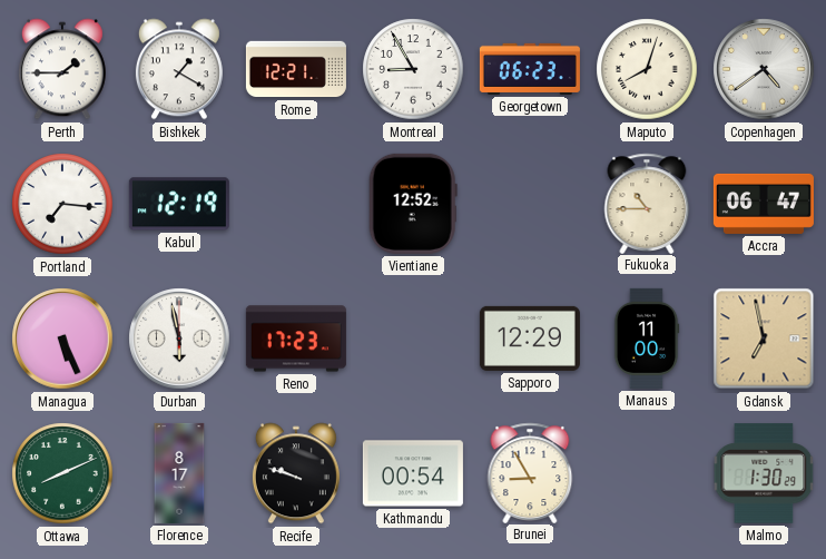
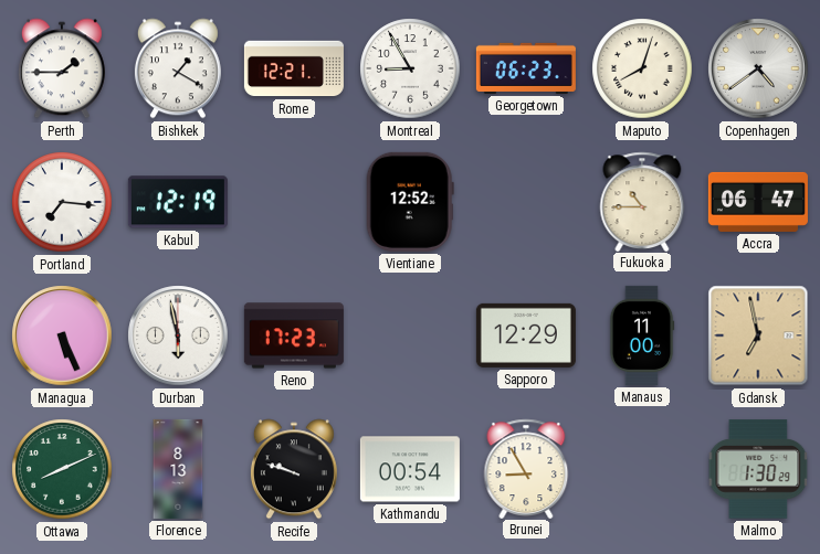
Florence: 8:17 -> 8:13 (178, 469)
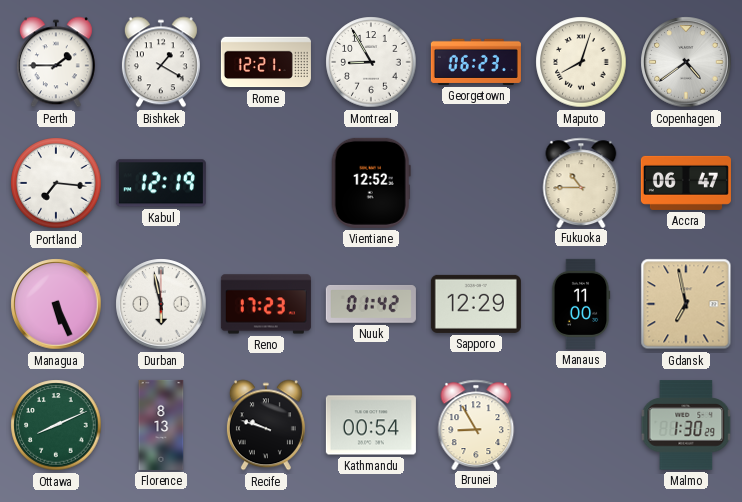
Nuuk: none -> 01:42 (371, 304)
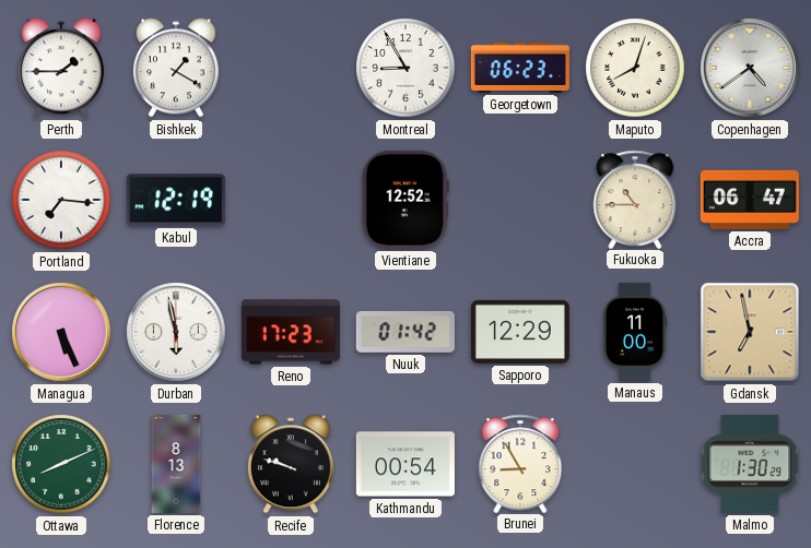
Rome: 12:21 -> none (266, 62)
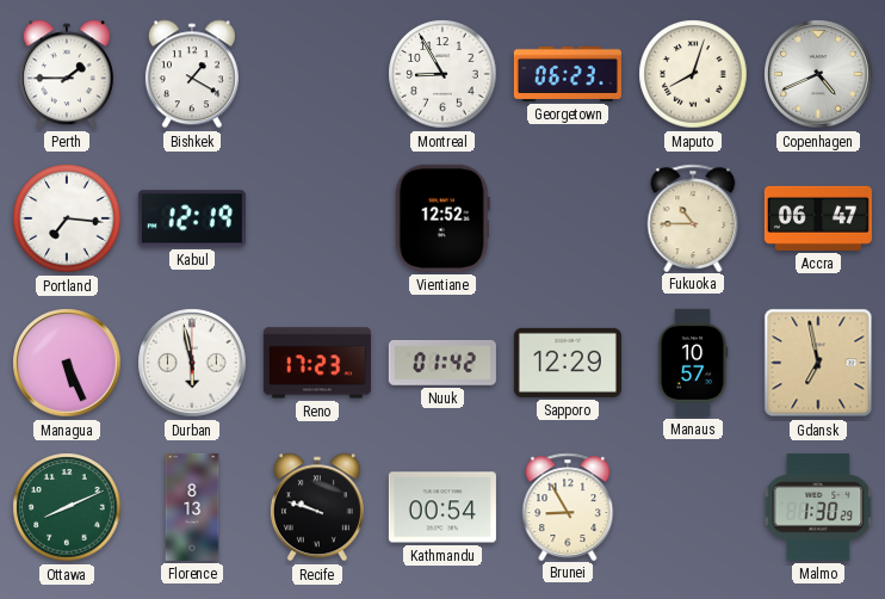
Copenhagen: 4:39 -> 4:41 (818, 74)
Manaus: 11:00 -> 10:57 (693, 363)
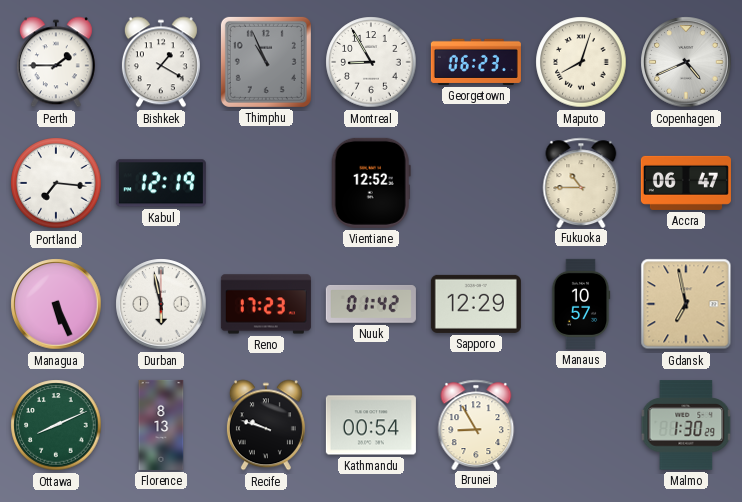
Thimphu: none -> 10:56 (266, 62)
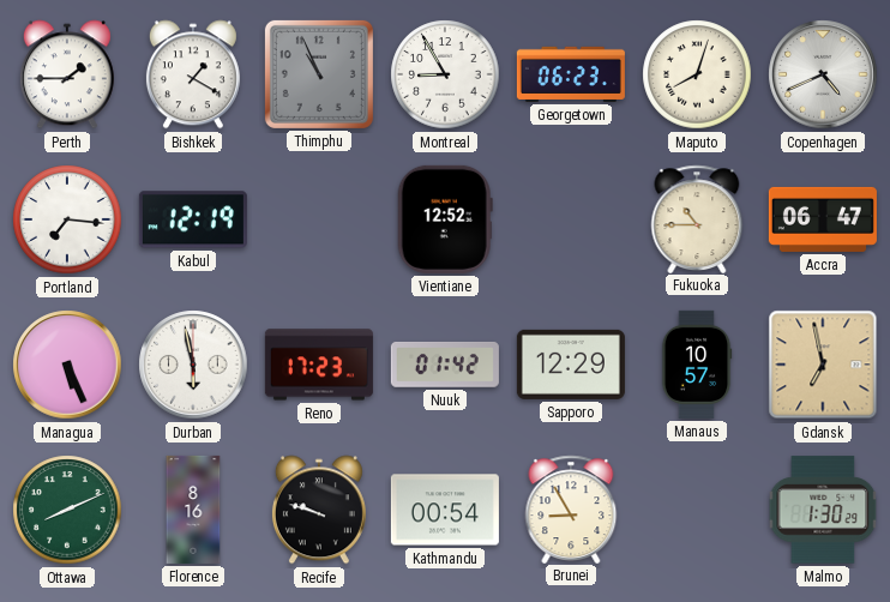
Florence: 8:13 -> 8:16 (193, 510)
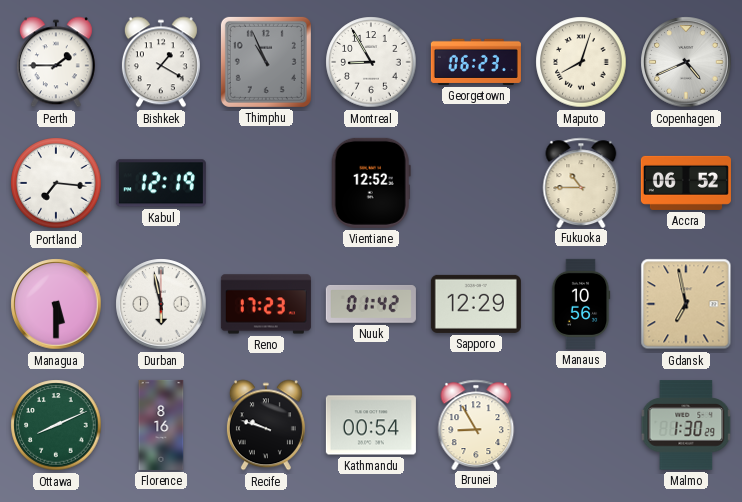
Accra: 06:47 -> 06:52 (686, 183)
Managua: 5:26 -> 5:30 (56, 304)
Manaus: 10:57 -> 10:56 (581, 304)
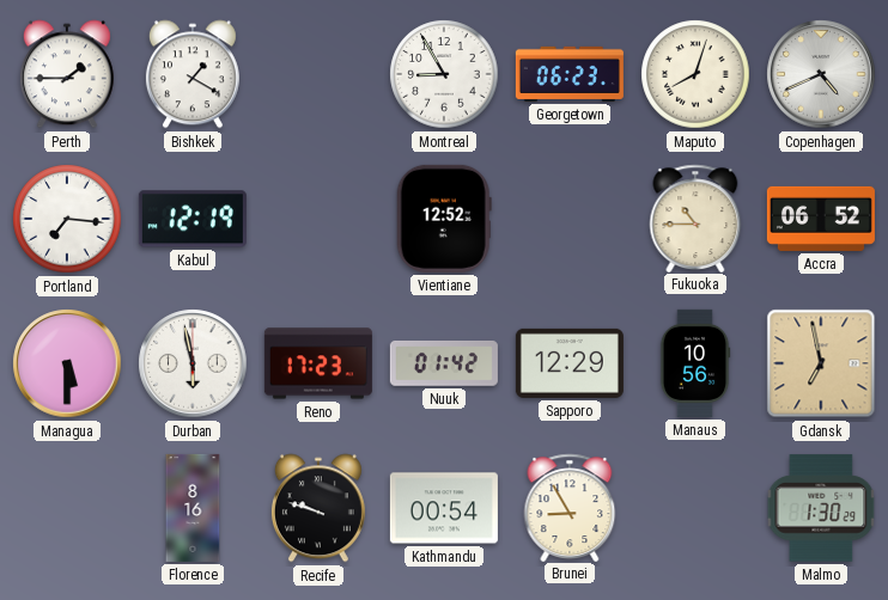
Thimphu: 10:56 -> none (266, 62)
Ottawa: 8:11 -> none (56, 425)
